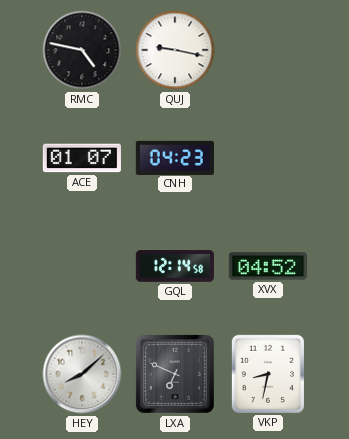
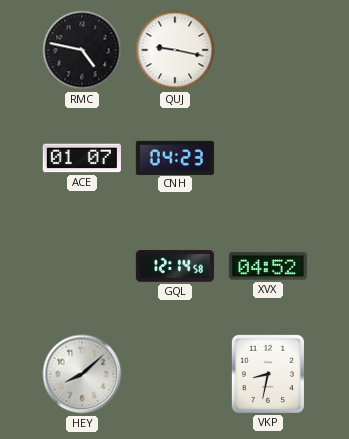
LXA: 6:49 -> none (175, 374)
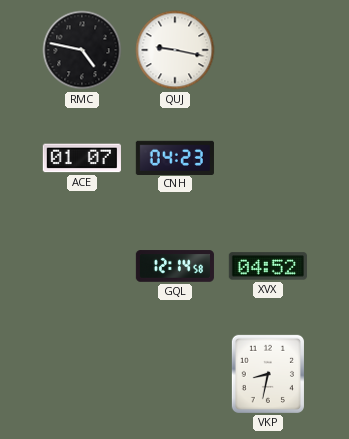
HEY: 8:08 -> none (82, 374)
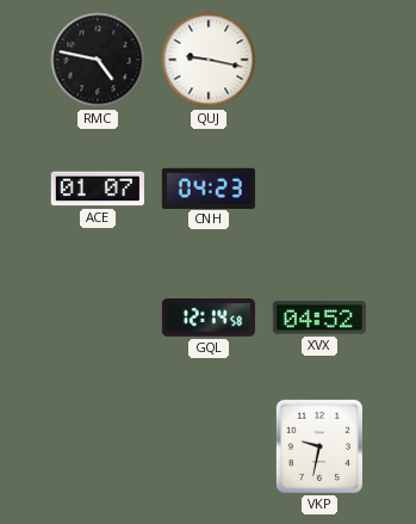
VKP: 8:32 -> 9:32 (319, 446)
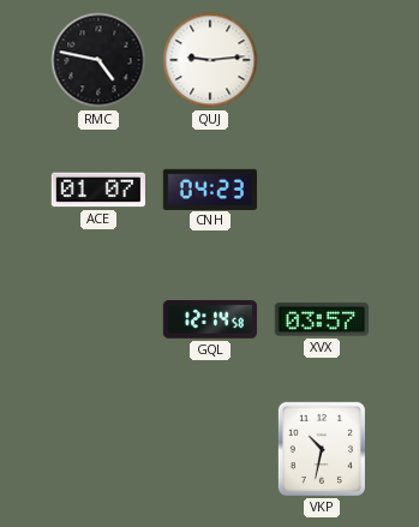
QUJ: 9:17 -> 9:14 (210, 60)
XVX: 04:52 -> 03:57 (322, 319)
VKP: 9:32 -> 10:32 (322, 449)
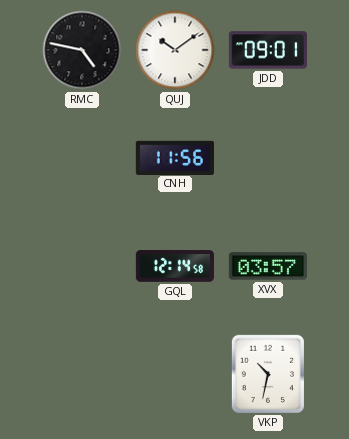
QUJ: 9:14 -> 10:09 (175, 50)
JDD: none -> 09:01 (268, 50)
ACE: 01:07 -> none (98, 190)
CNH: 04:23 -> 11:56 (175, 157)
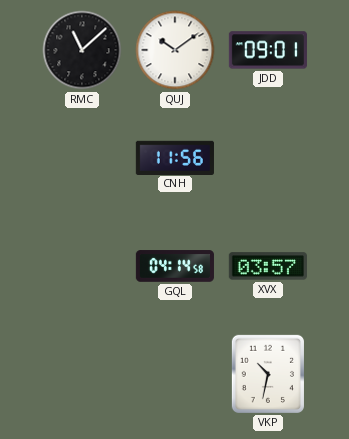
RMC: 4:47 -> 11:08 (82, 50)
GQL: 12:14 -> 04:14 (175, 266)
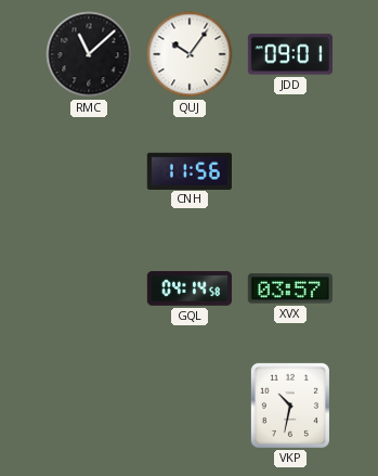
QUJ: 10:09 -> 10:06 (190, 54)
